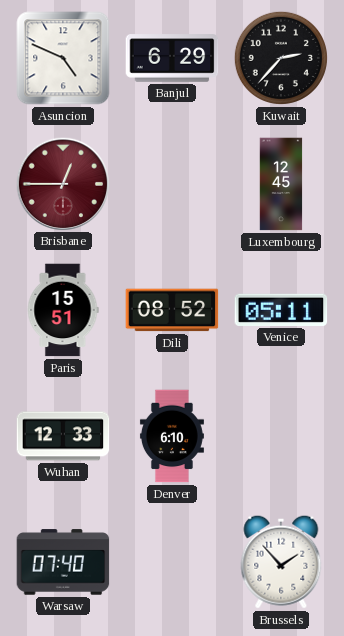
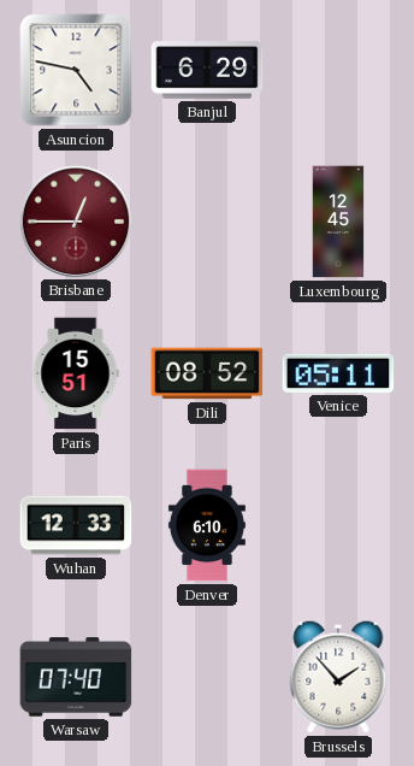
Asuncion: 4:49 -> 4:47 (76, 70)
Kuwait: 2:37 -> none (281, 58)
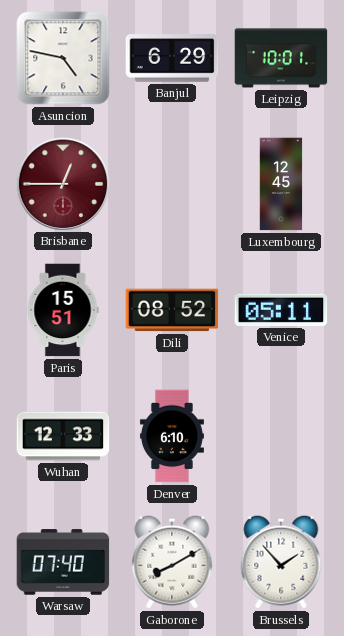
Leipzig: none -> 10:01 (281, 58)
Gaborone: none -> 8:10 (172, 562)
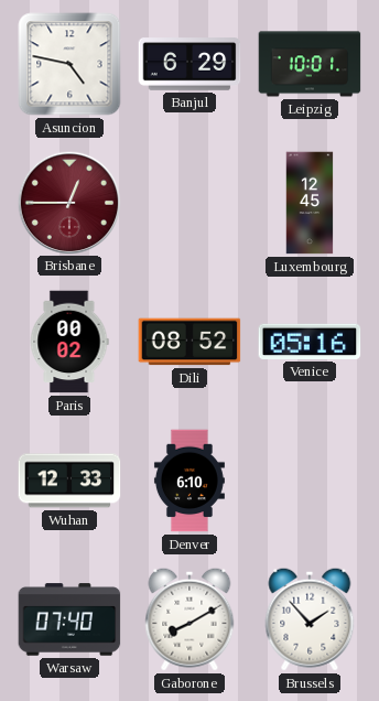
Paris: 15:51 -> 00:02 (69, 342)
Venice: 05:11 -> 05:16 (310, 342)
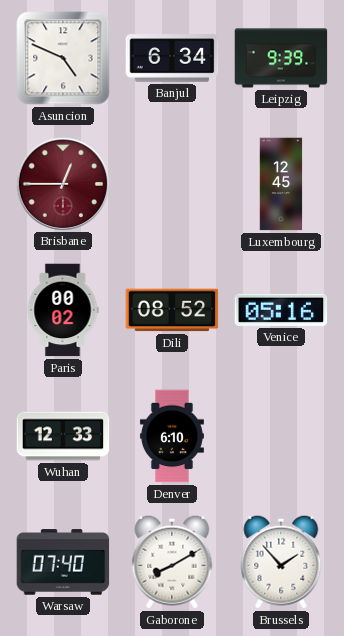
Asuncion: 4:47 -> 4:49 (63, 58)
Banjul: 6:29 -> 6:34 (172, 58)
Leipzig: 10:01 -> 9:39 (281, 58)
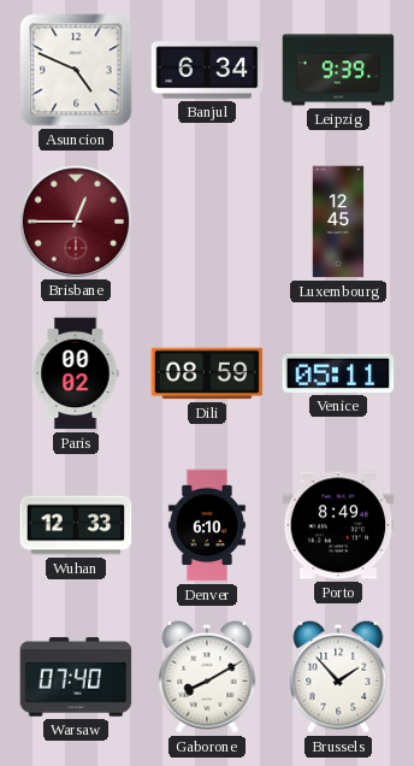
Dili: 08:52 -> 08:59 (207, 373)
Venice: 05:16 -> 05:11 (338, 373)
Porto: none -> 8:49 (338, 525)
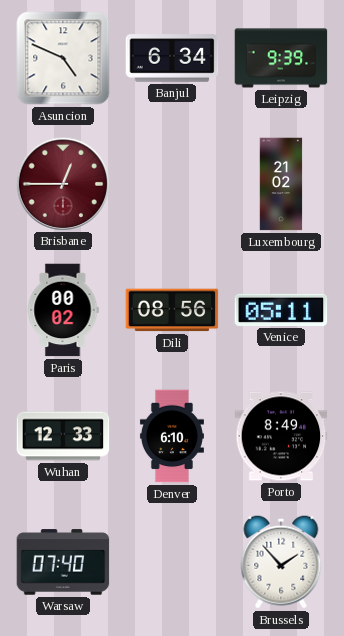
Luxembourg: 12:45 -> 21:02 (281, 184)
Dili: 08:59 -> 08:56 (172, 310)
Gaborone: 8:10 -> none (207, 677)
